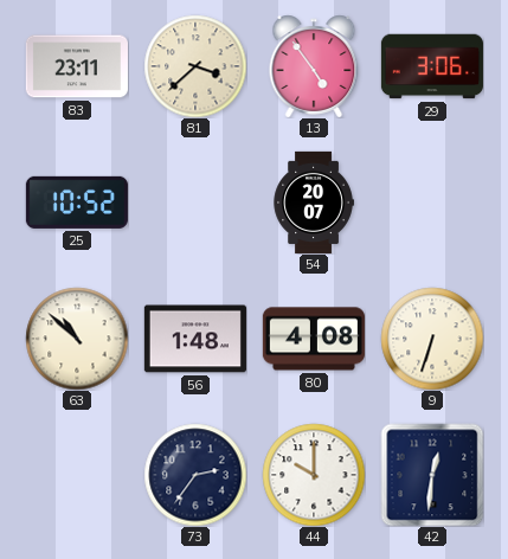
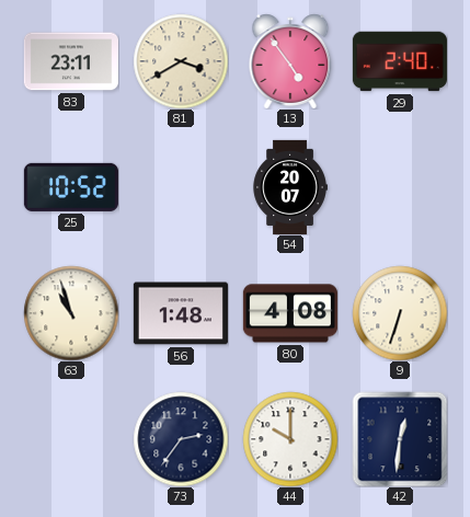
81: 3:38 -> 3:40 (181, 61)
29: 3:06 -> 2:40 (400, 61)
63: 10:52 -> 10:57 (71, 313)
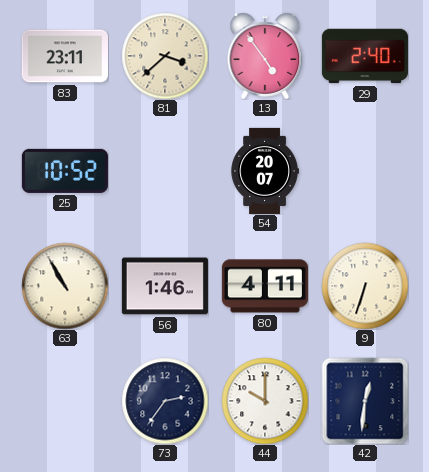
81: 3:40 -> 3:38 (165, 56)
63: 10:57 -> 10:55 (65, 286)
56: 1:48 -> 1:46 (165, 286)
80: 4:08 -> 4:11 (265, 286)
